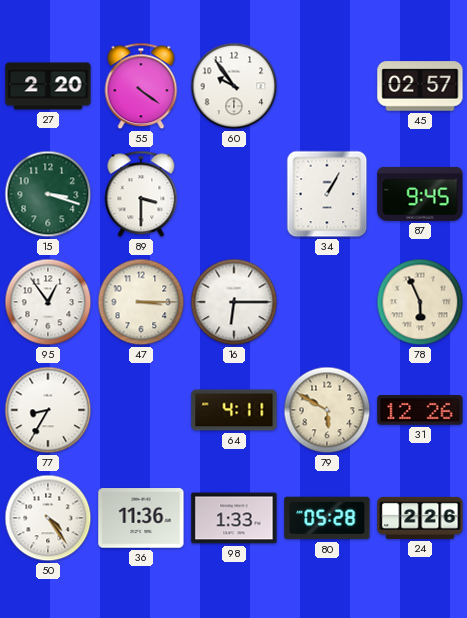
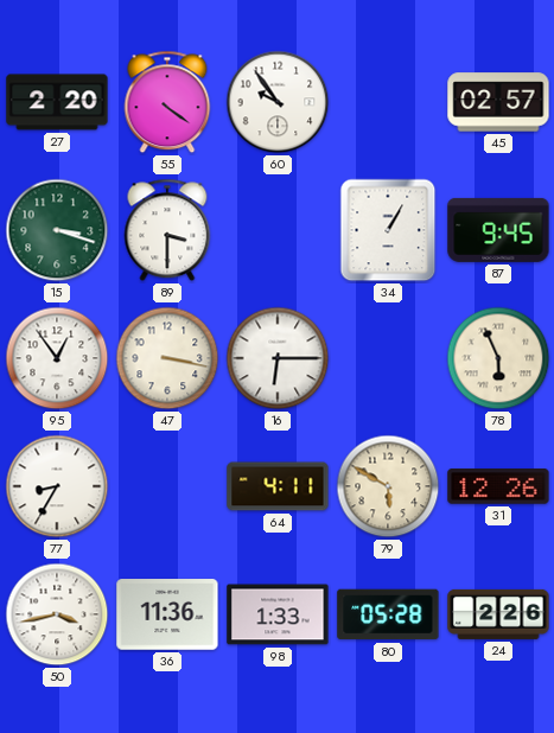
47: 3:15 -> 3:17 (167, 358)
50: 4:24 -> 3:43 (57, 614)
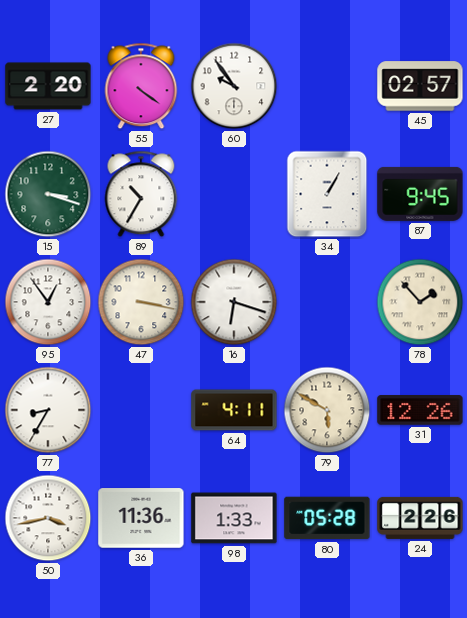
89: 3:30 -> 10:35 (141, 194)
16: 6:15 -> 6:18 (234, 302)
78: 5:56 -> 1:53 (420, 302)
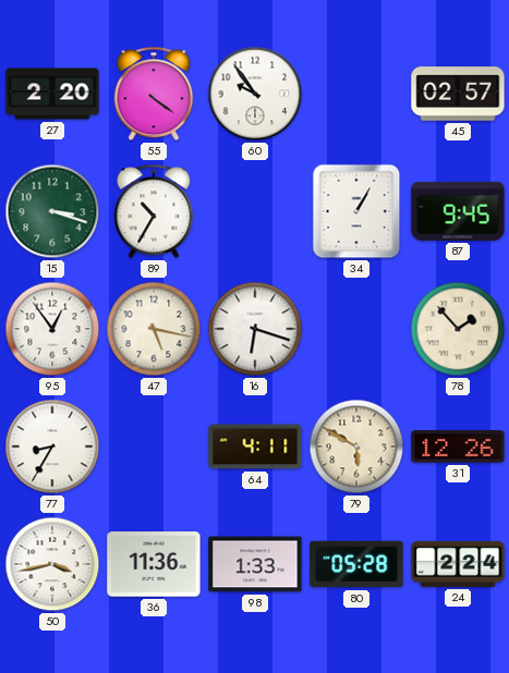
47: 3:17 -> 5:17 (154, 329)
24: 2:26 -> 2:24 (458, 564)
